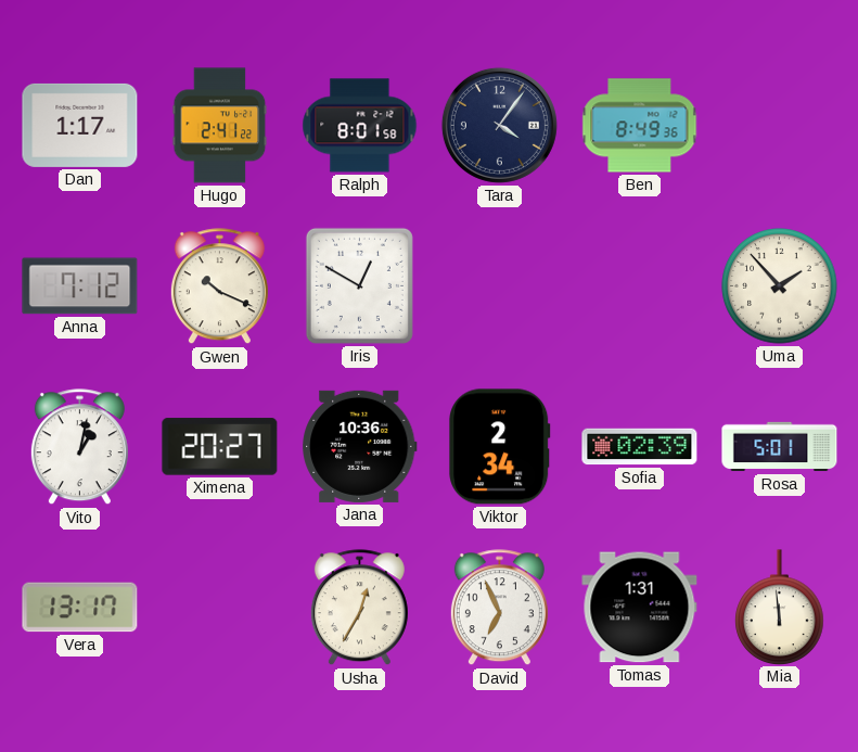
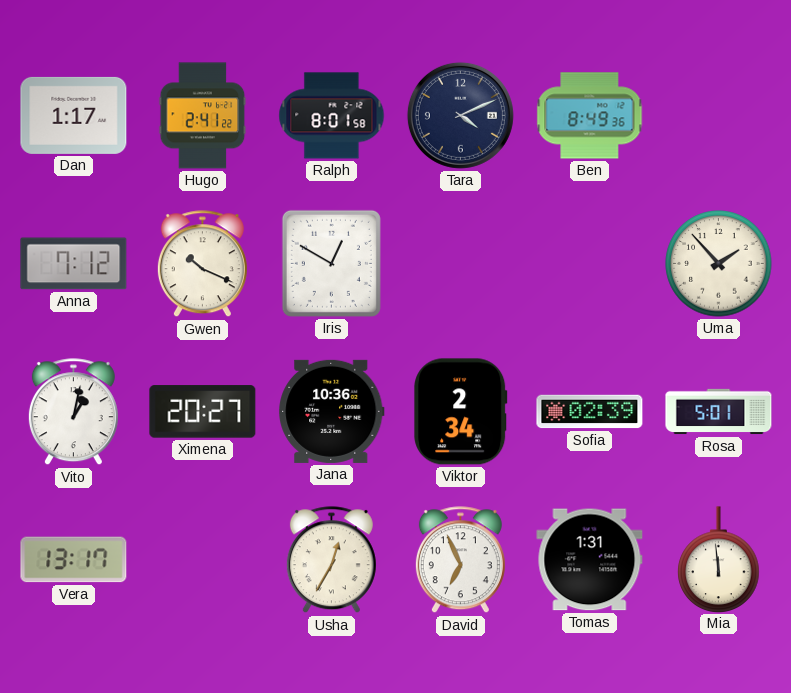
Tara: 4:06 -> 4:11 (460, 115)
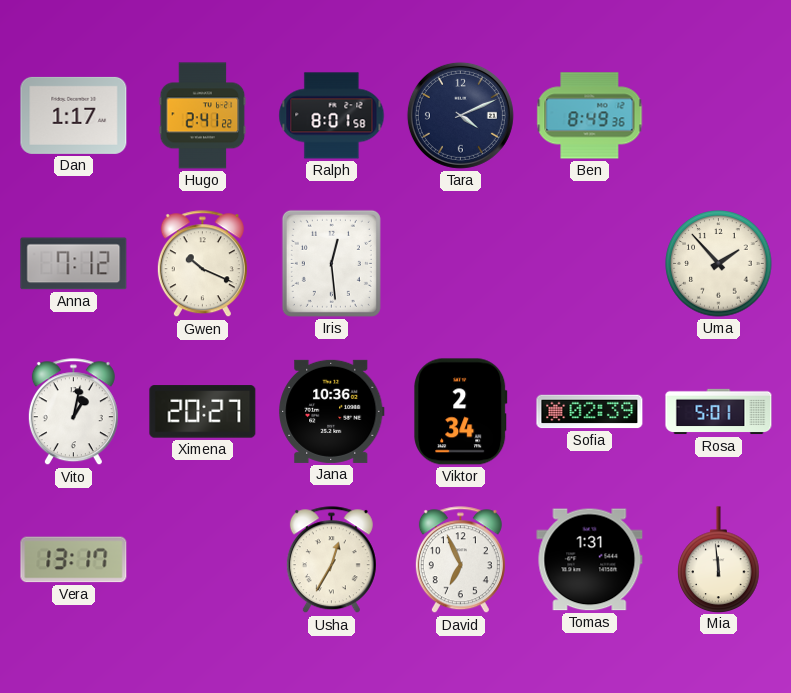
Iris: 12:50 -> 12:29 (331, 263)
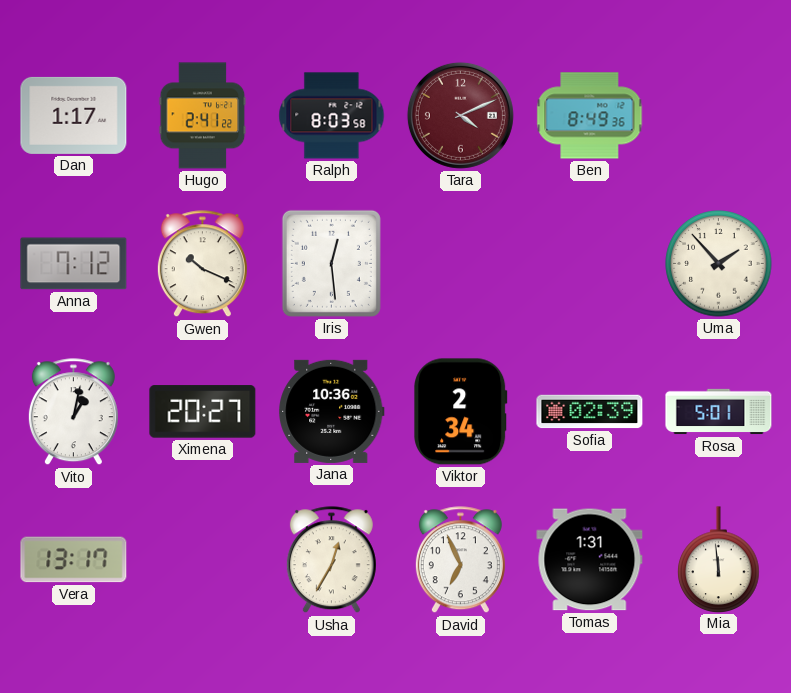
Ralph: 8:01 -> 8:03 (332, 116)
Tara dial: navy -> burgundy (460, 115)
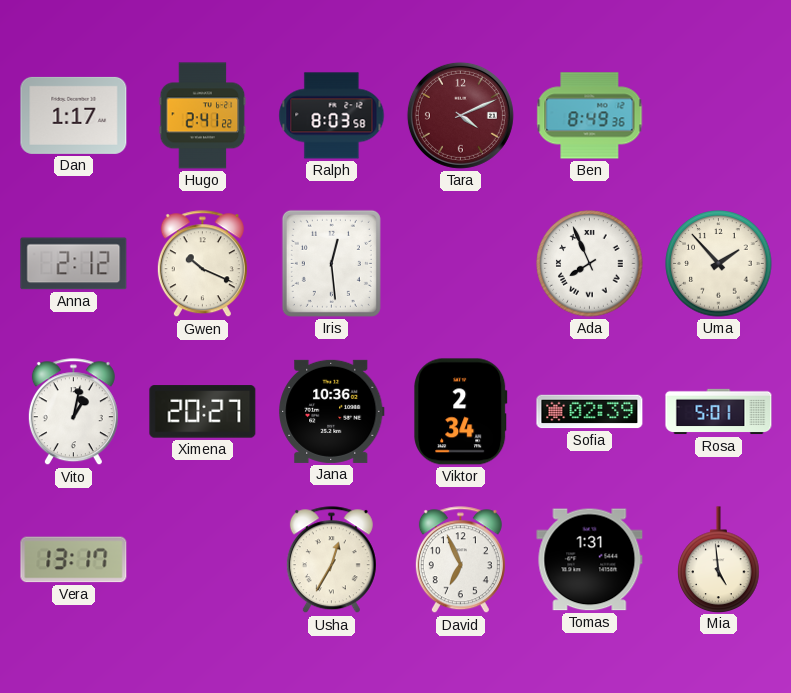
Anna: 7:12 -> 2:12 (74, 264)
Ada: none -> 7:56 (590, 264)
Mia: 11:59 -> 4:59 (719, 559)
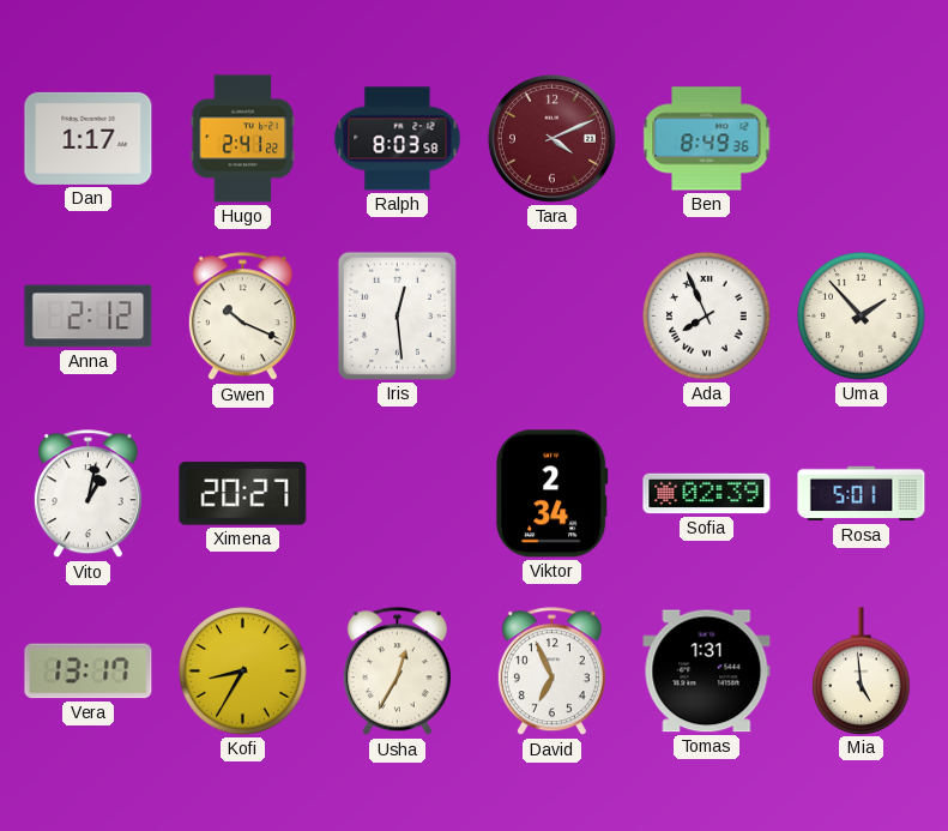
Jana: 10:36 -> none (332, 411)
Kofi: none -> 8:35 (243, 672)
